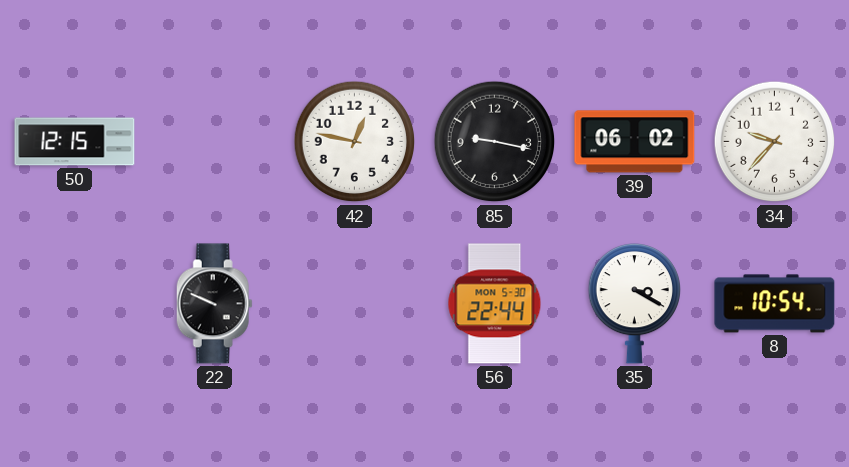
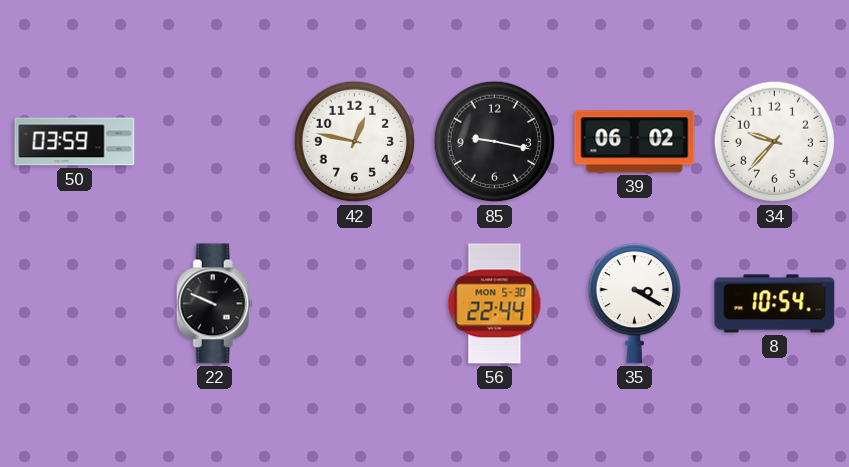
50: 12:15 -> 03:59 (75, 142)
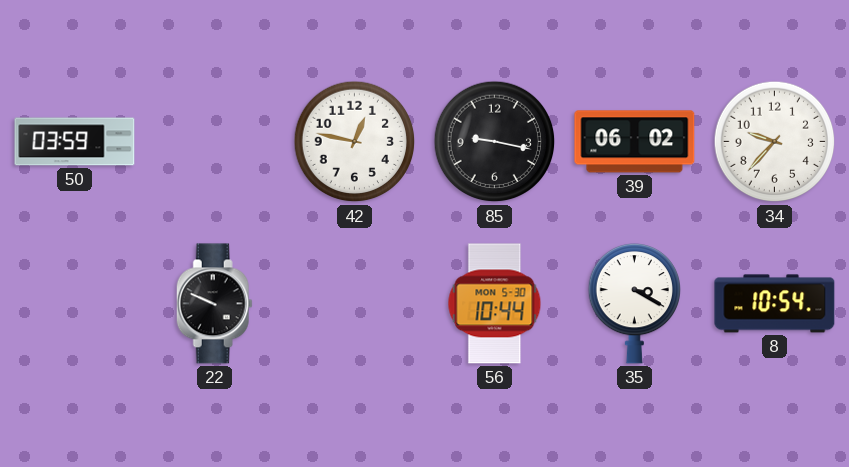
56: 22:44 -> 10:44 (495, 304)
